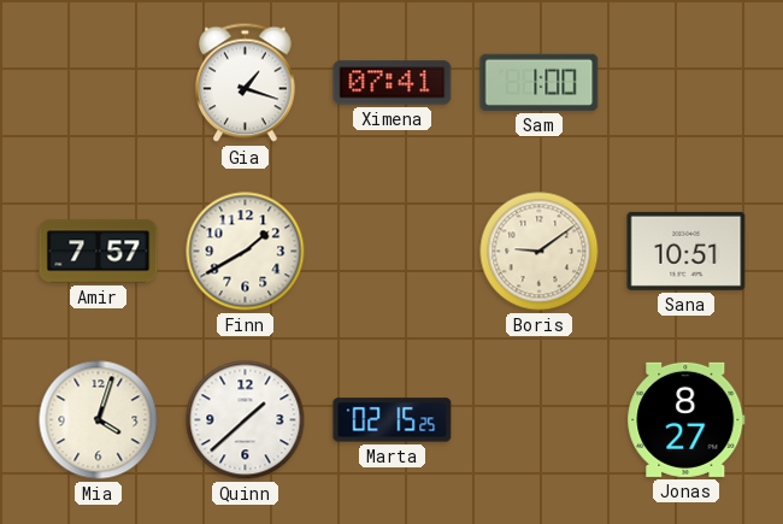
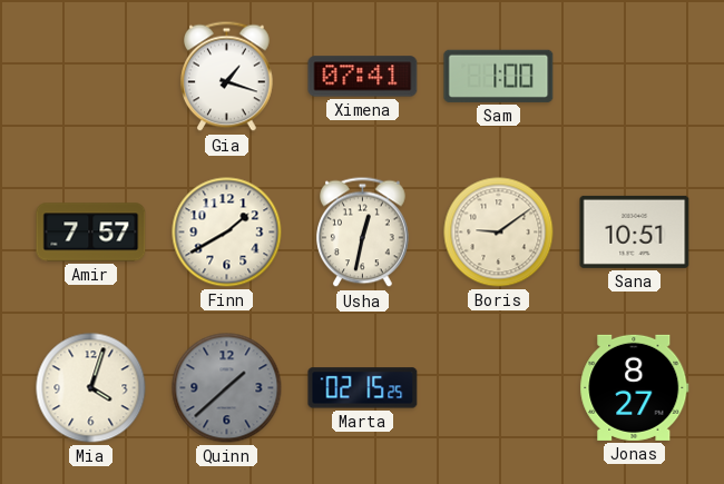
Usha: none -> 12:32 (363, 233)
Quinn dial: white -> grey (227, 388)
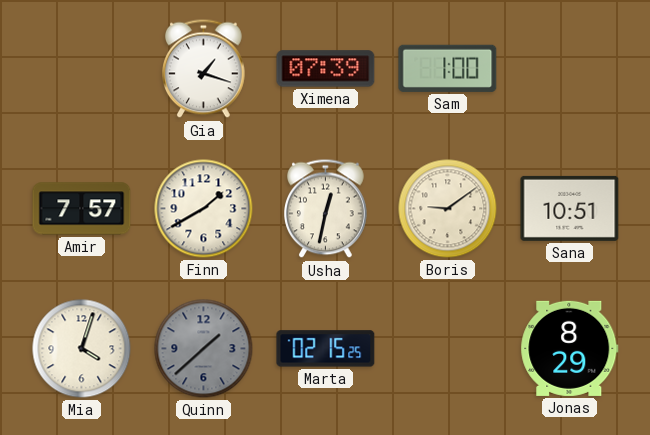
Ximena: 07:41 -> 07:39 (326, 69)
Jonas: 8:27 -> 8:29 (570, 348)
